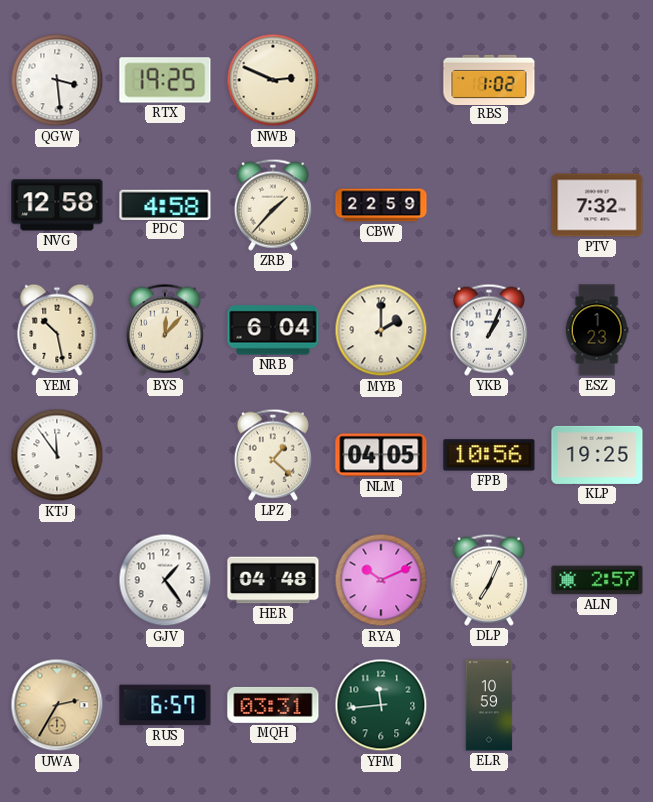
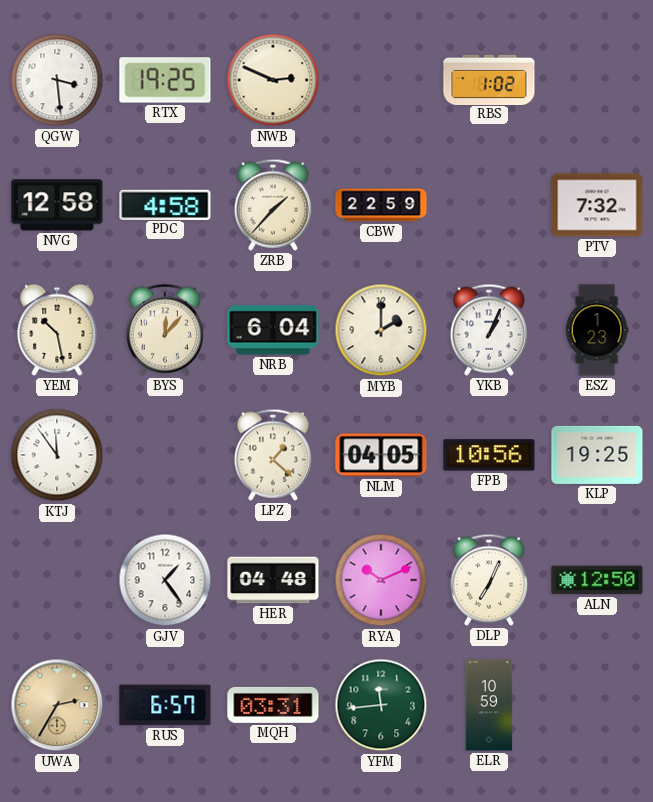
ALN: 2:57 -> 12:50 (597, 580)
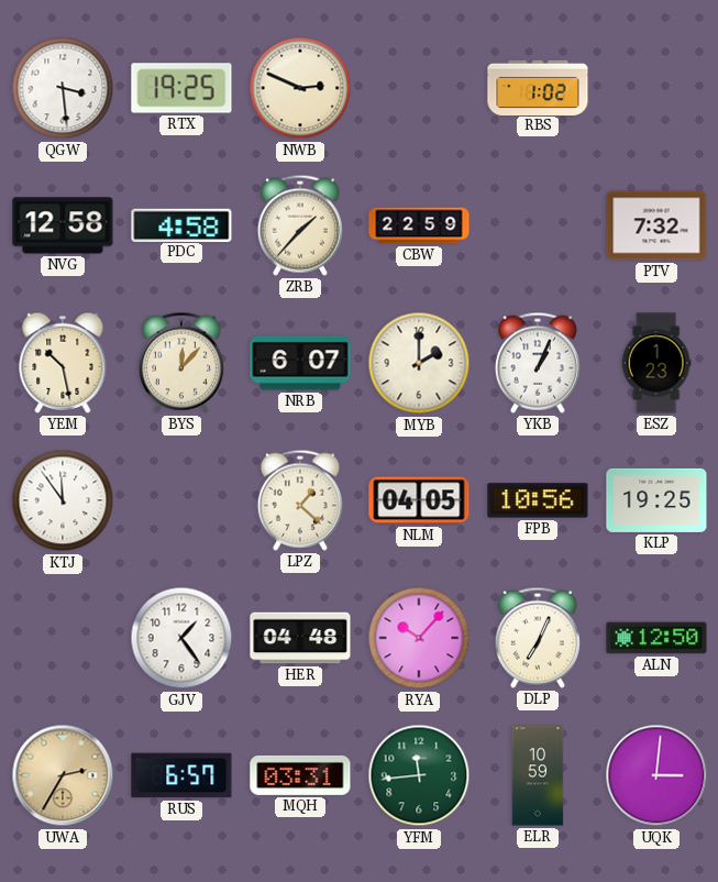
NRB: 6:04 -> 6:07 (300, 363)
RYA: 10:11 -> 10:07 (419, 638)
UQK: none -> 3:01 (656, 775)
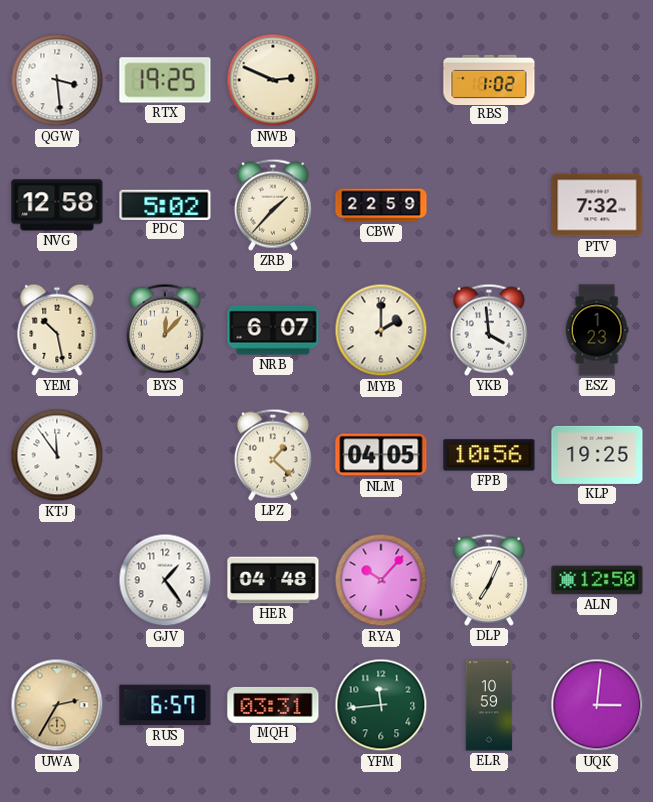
PDC: 4:58 -> 5:02 (165, 204)
YKB: 1:04 -> 3:59 (489, 330)
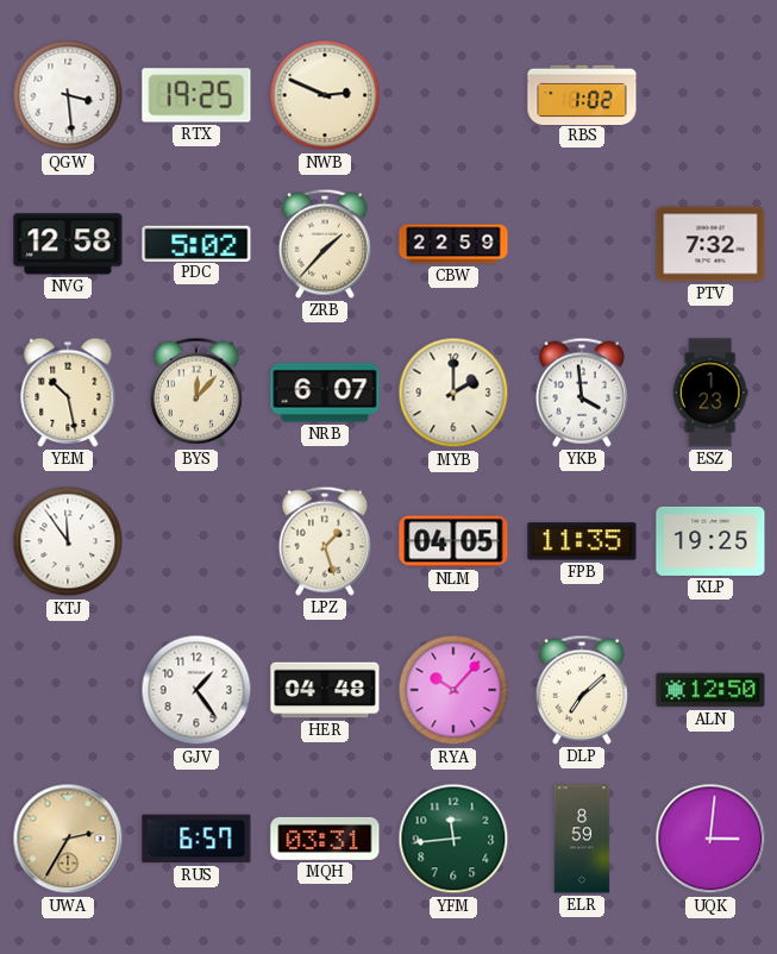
LPZ: 1:22 -> 1:27 (325, 541)
FPB: 10:56 -> 11:35 (582, 541)
DLP: 7:04 -> 7:08 (582, 690)
ELR: 10:59 -> 8:59 (582, 839)
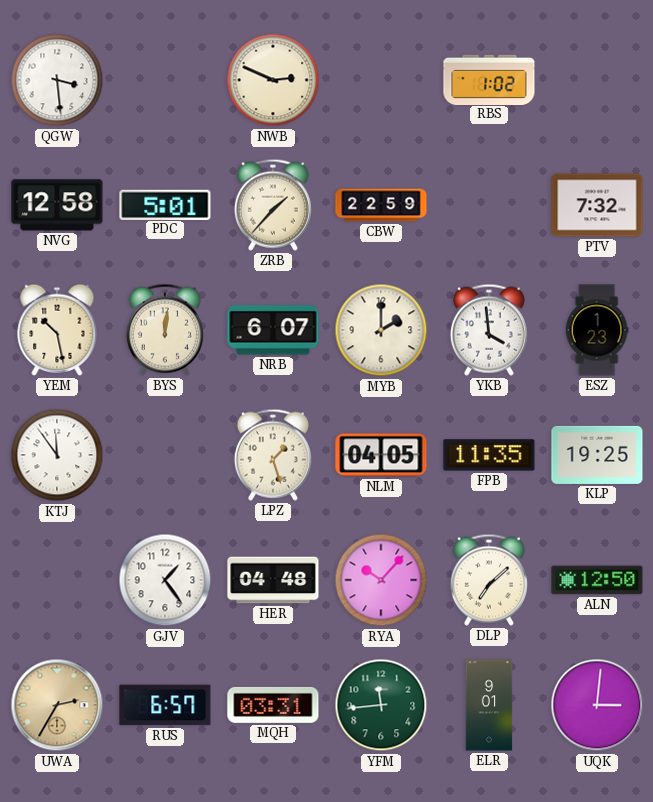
RTX: 19:25 -> none (196, 95)
PDC: 5:02 -> 5:01 (165, 204)
BYS: 12:07 -> 12:01 (165, 330)
ELR: 8:59 -> 9:01 (489, 705)
